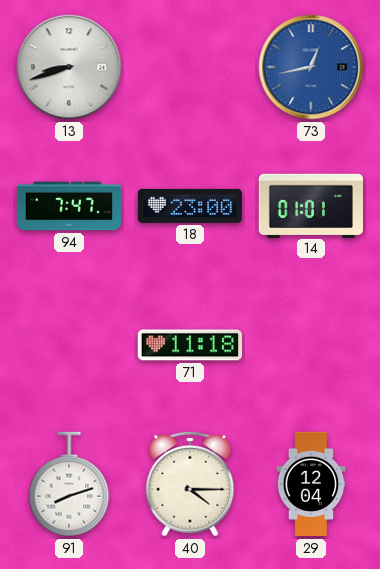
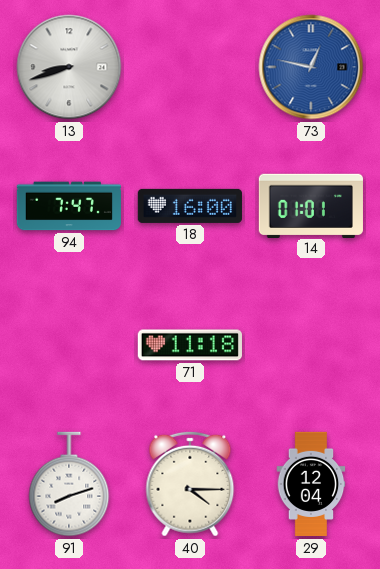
73: 12:43 -> 12:47 (311, 67)
18: 23:00 -> 16:00 (190, 206)
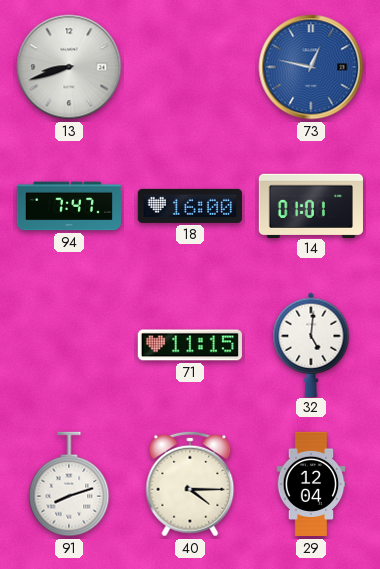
71: 11:18 -> 11:15 (190, 345)
32: none -> 5:01 (311, 344)
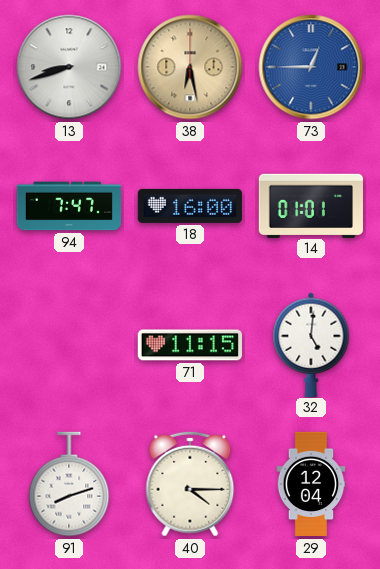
38: none -> 6:28 (190, 67)
73: 12:47 -> 12:45 (311, 67)
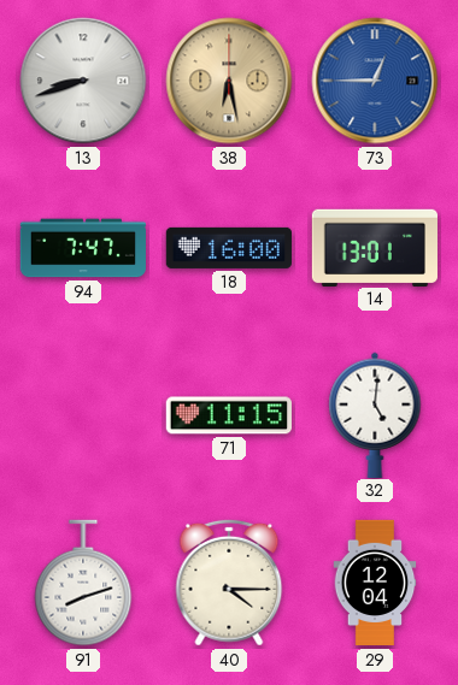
14: 01:01 -> 13:01 (375, 247)
